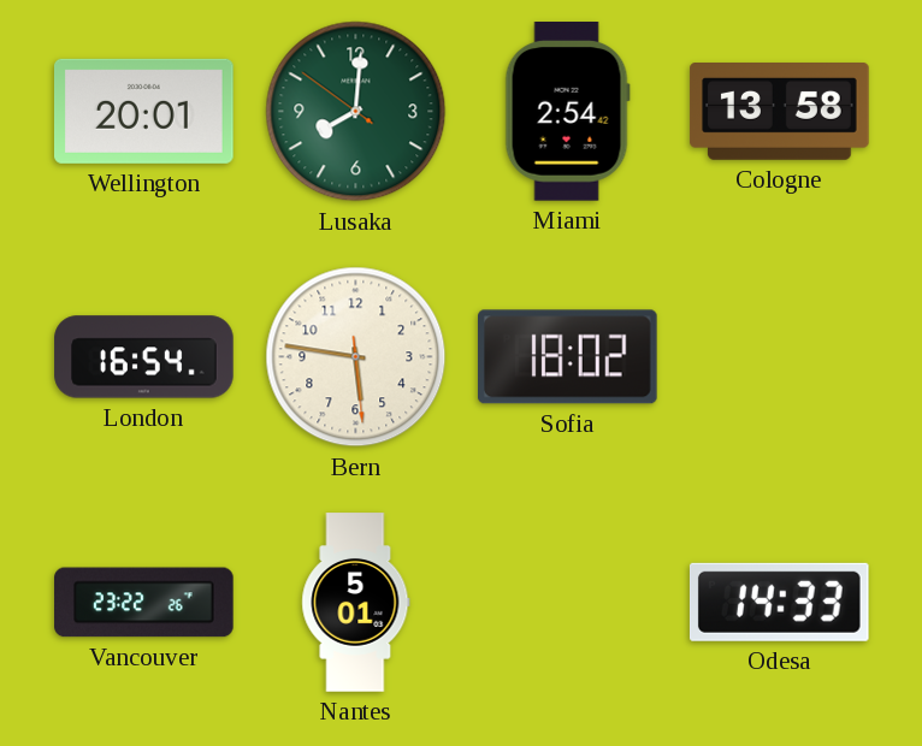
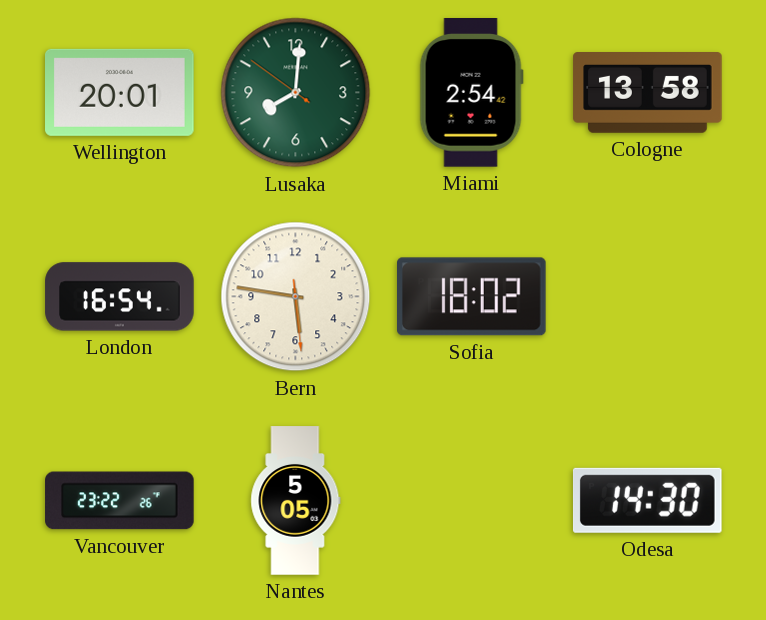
Nantes: 5:01 -> 5:05 (296, 501)
Odesa: 14:33 -> 14:30 (647, 500)
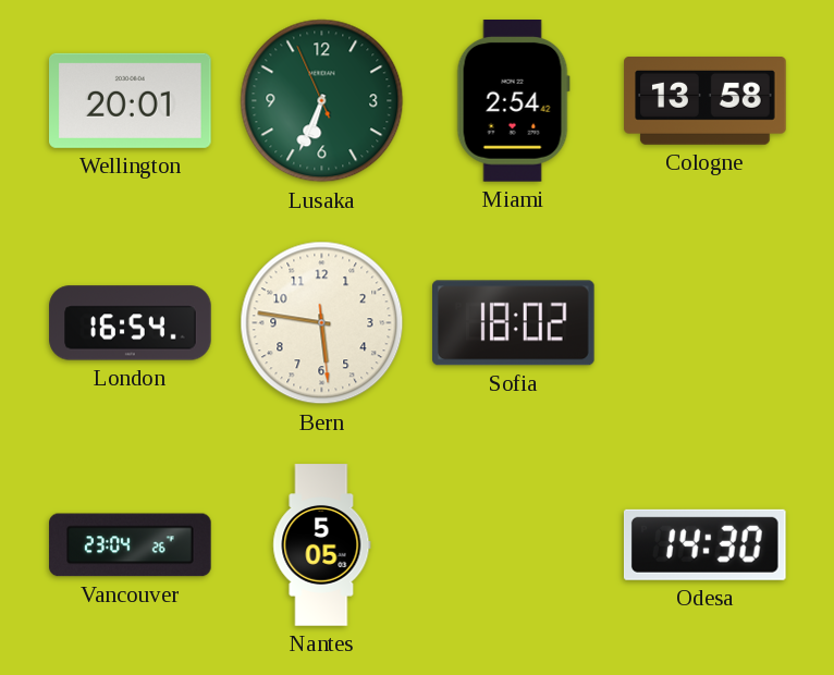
Lusaka: 8:00 -> 6:33 (322, 101)
Vancouver: 23:22 -> 23:04 (131, 545)
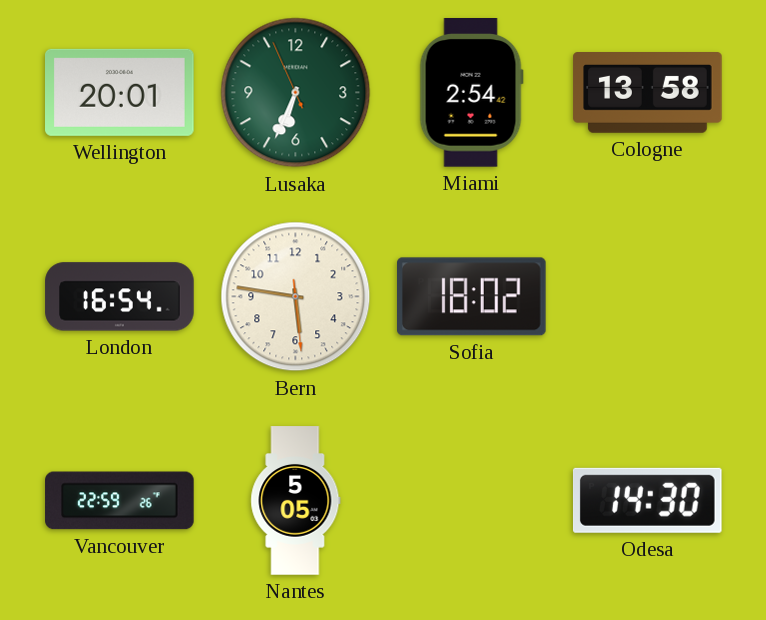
Vancouver: 23:04 -> 22:59 (120, 501)
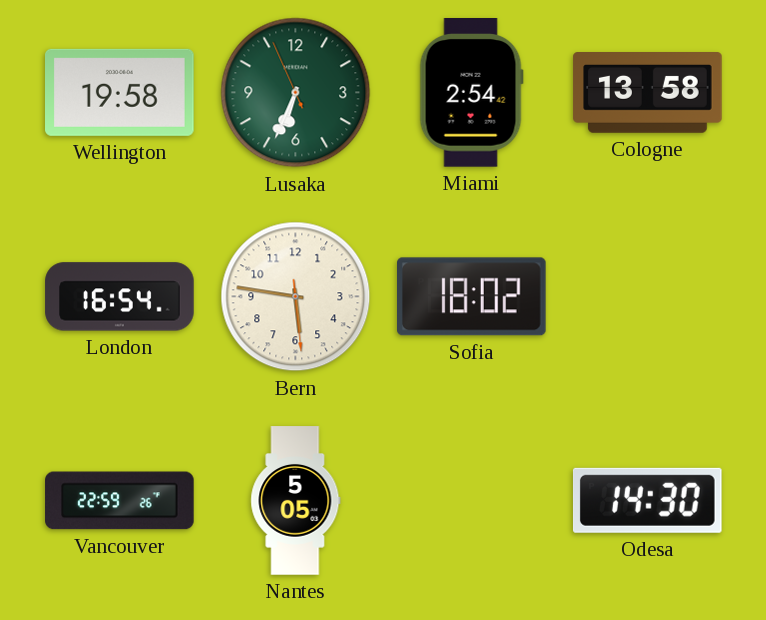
Wellington: 20:01 -> 19:58 (120, 92)
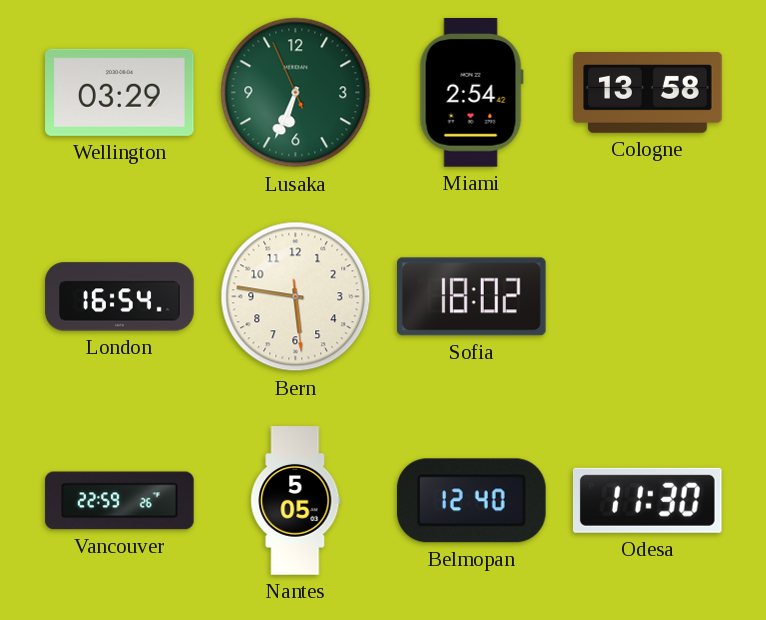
Wellington: 19:58 -> 03:29 (120, 92)
Belmopan: none -> 12:40 (471, 501)
Odesa: 14:30 -> 11:30 (647, 500)
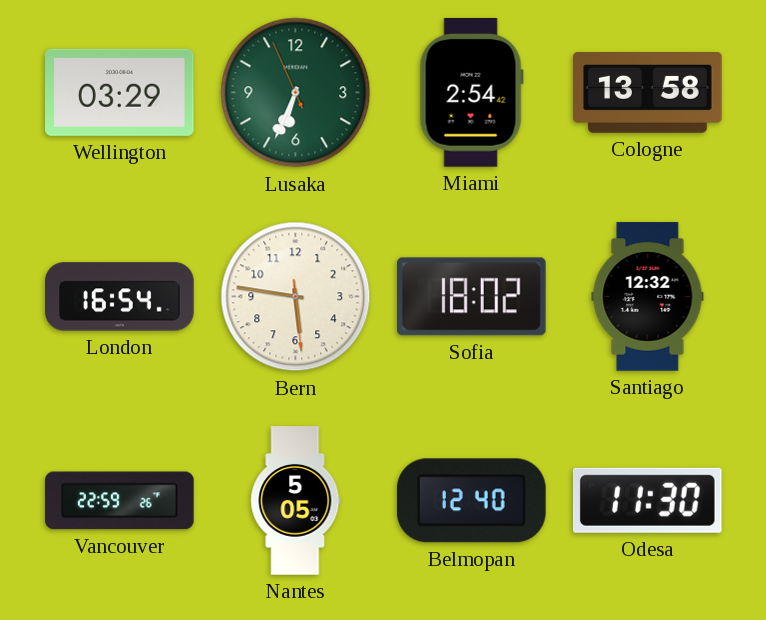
Santiago: none -> 12:32 (648, 297)
